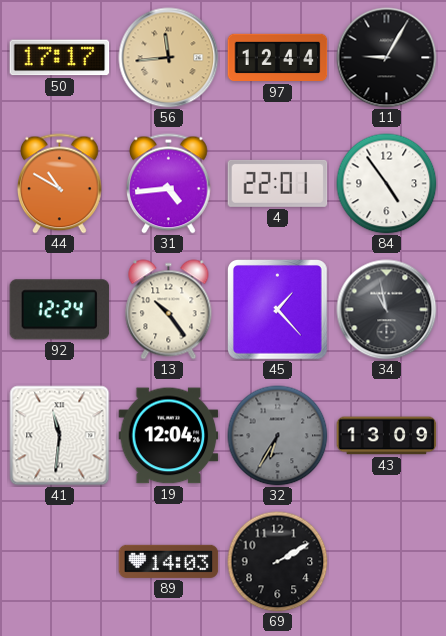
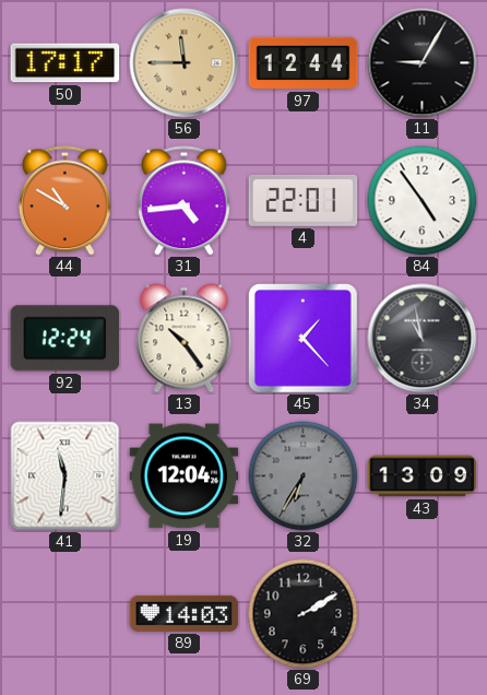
56: 11:44 -> 11:45 (185, 63)
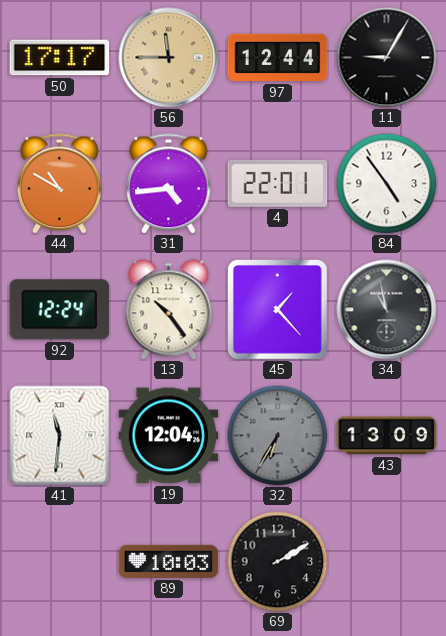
89: 14:03 -> 10:03 (169, 561)
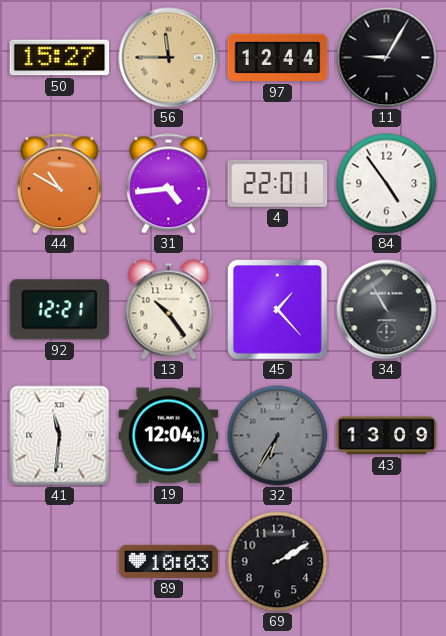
50: 17:17 -> 15:27 (60, 58)
92: 12:24 -> 12:21 (60, 310)
34: 10:58 -> 10:55 (387, 310)
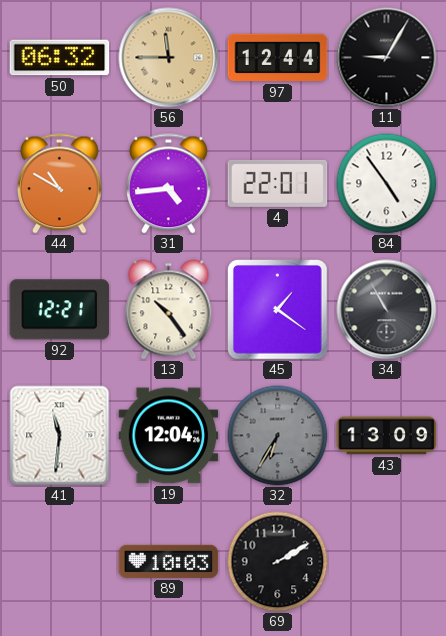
50: 15:27 -> 06:32 (60, 58)
45: 1:23 -> 1:21 (278, 310)
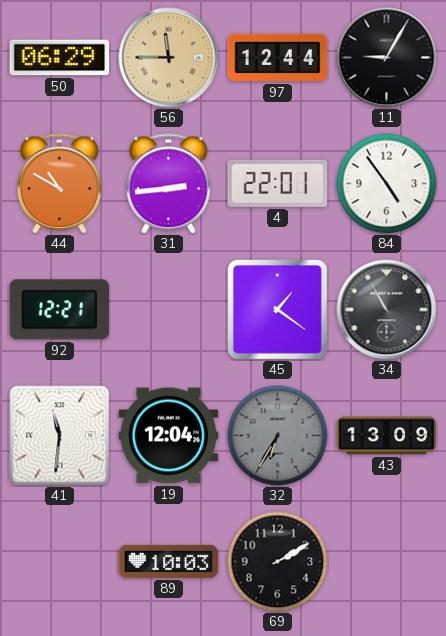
50: 06:32 -> 06:29 (60, 58)
31: 4:44 -> 2:44 (169, 184)
13: 10:24 -> none (169, 310)
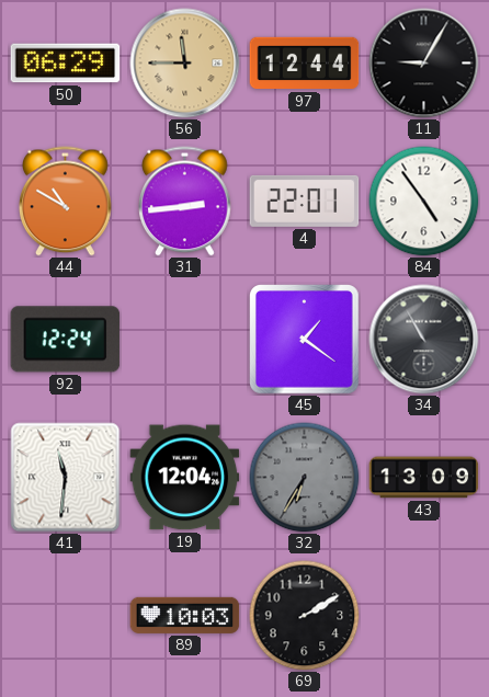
92: 12:21 -> 12:24 (66, 340)
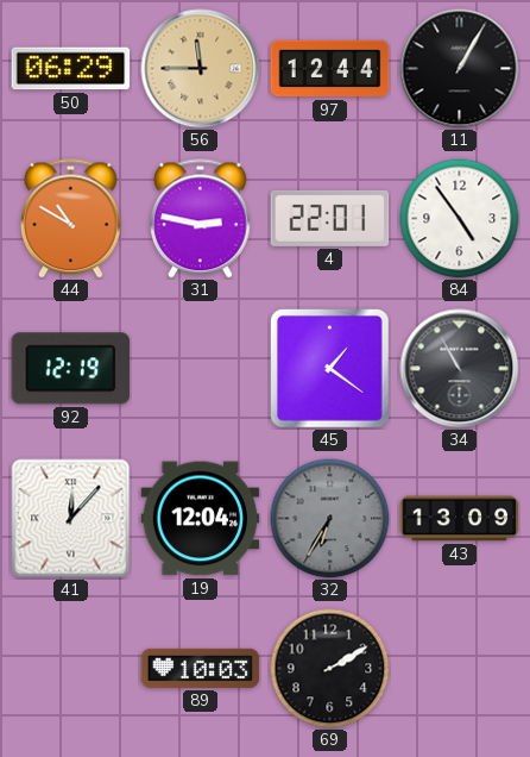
11: 9:05 -> 1:05 (460, 69)
31: 2:44 -> 2:47 (201, 219)
92: 12:24 -> 12:19 (71, 369)
41: 11:31 -> 12:07 (71, 519)
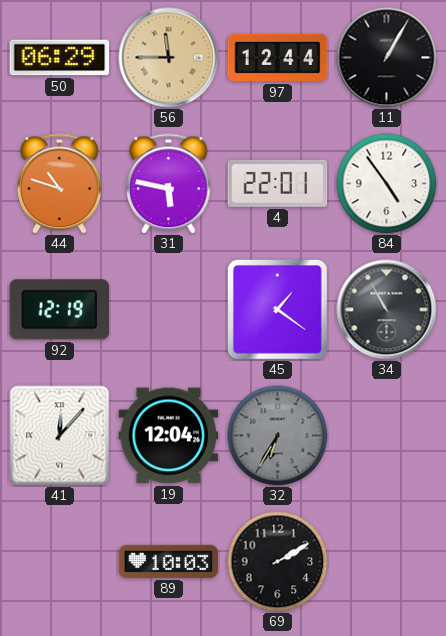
44: 10:50 -> 10:48 (60, 184)
31: 2:47 -> 5:47 (169, 184)
43: 13:09 -> none (460, 519)
